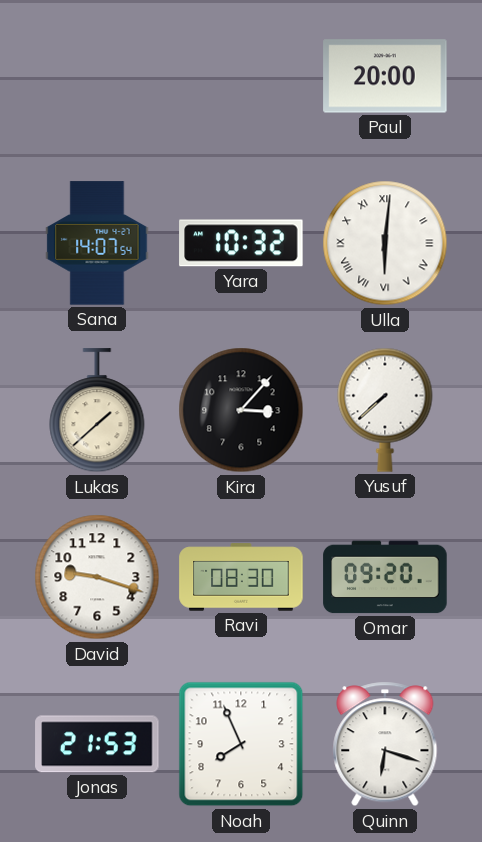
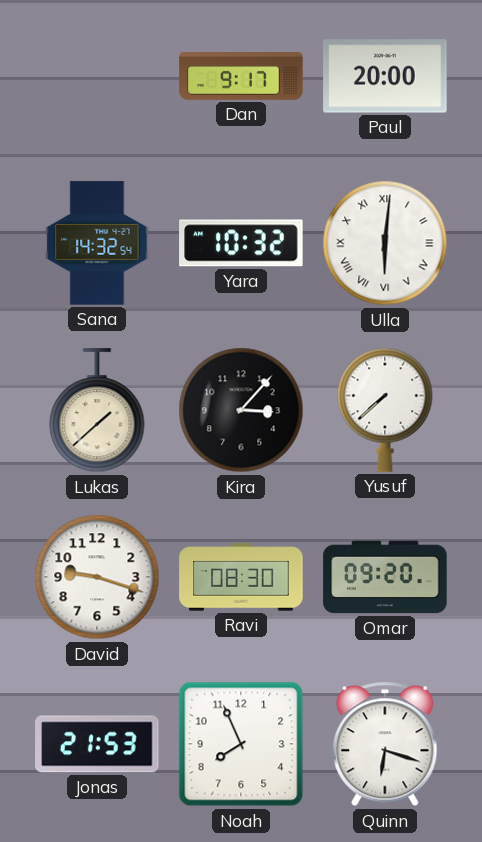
Dan: none -> 9:17 (241, 76)
Sana: 14:07 -> 14:32 (97, 243)
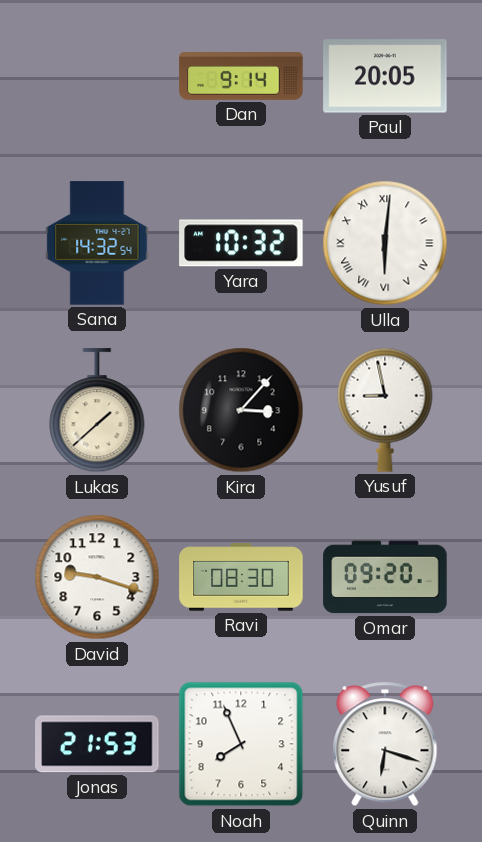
Dan: 9:17 -> 9:14 (241, 76)
Paul: 20:00 -> 20:05 (385, 76)
Yusuf: 7:38 -> 8:58 (385, 410)
